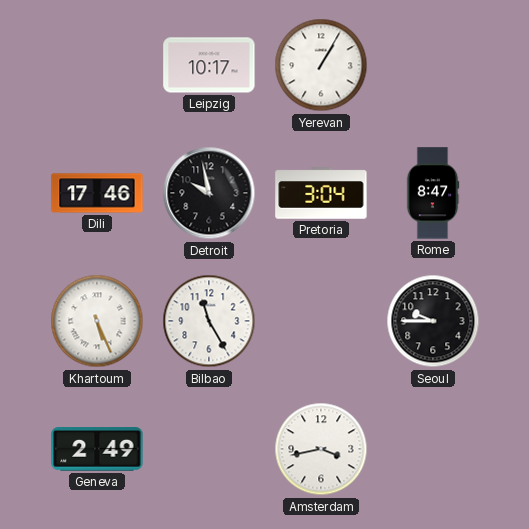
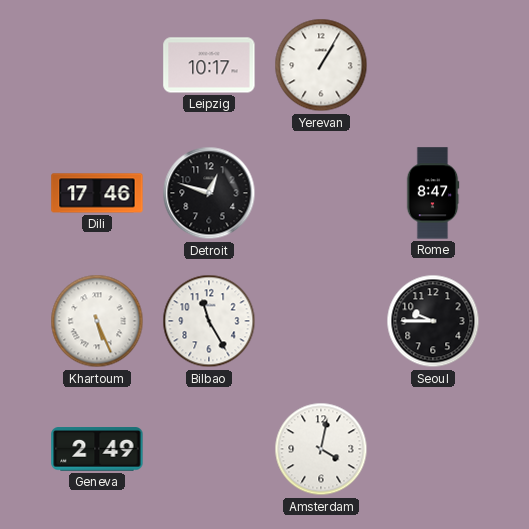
Detroit: 9:58 -> 12:48 (209, 193)
Pretoria: 3:04 -> none (321, 193)
Amsterdam: 3:43 -> 4:02 (321, 449)
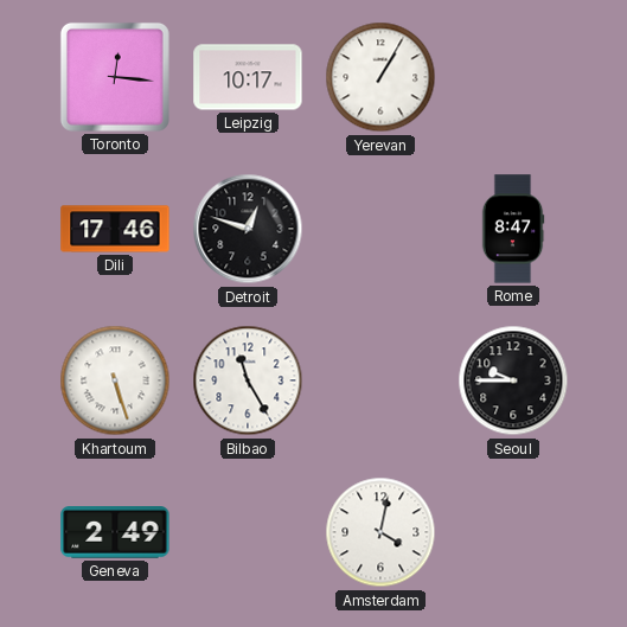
Toronto: none -> 12:16 (115, 77)
Khartoum: 5:26 -> 5:27 (115, 380)
